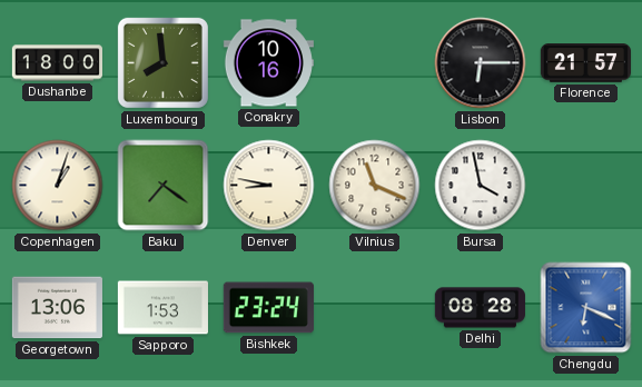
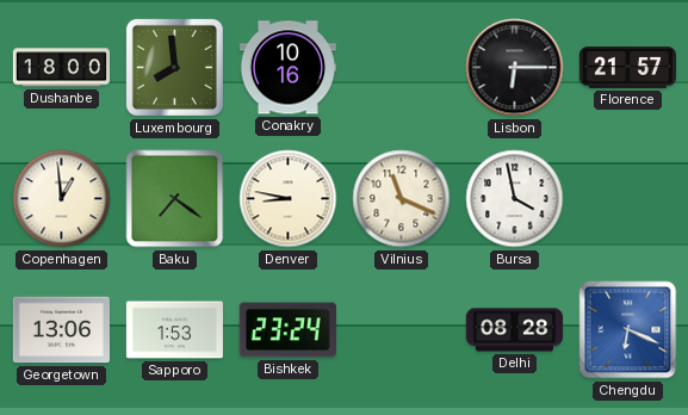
Copenhagen: 1:03 -> 12:59 (62, 199)
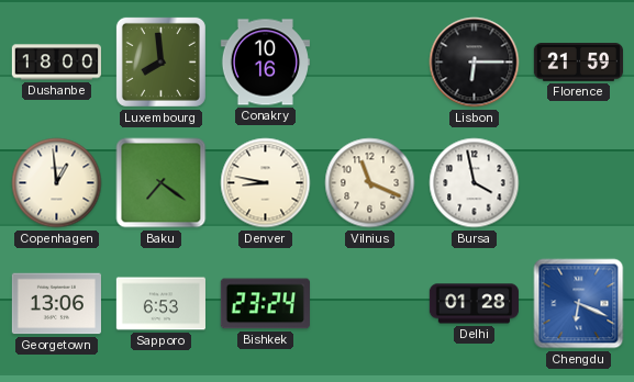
Florence: 21:57 -> 21:59 (578, 63)
Sapporo: 1:53 -> 6:53 (160, 304)
Delhi: 08:28 -> 01:28 (474, 304)
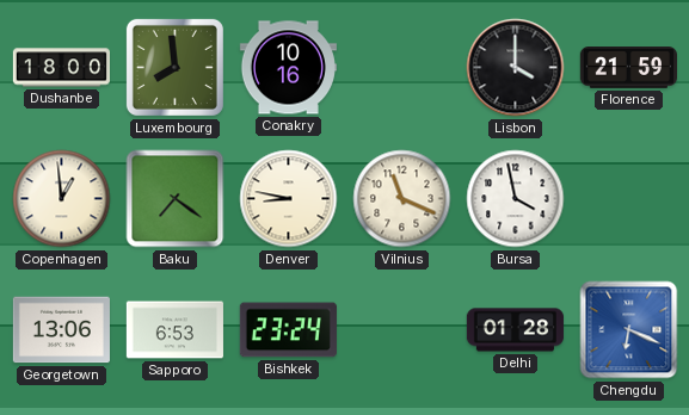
Lisbon: 6:15 -> 4:00 (516, 68)
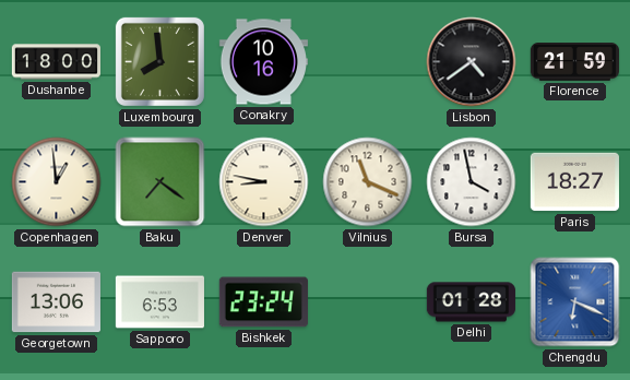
Lisbon: 4:00 -> 4:39 (472, 62)
Paris: none -> 18:27 (574, 182)
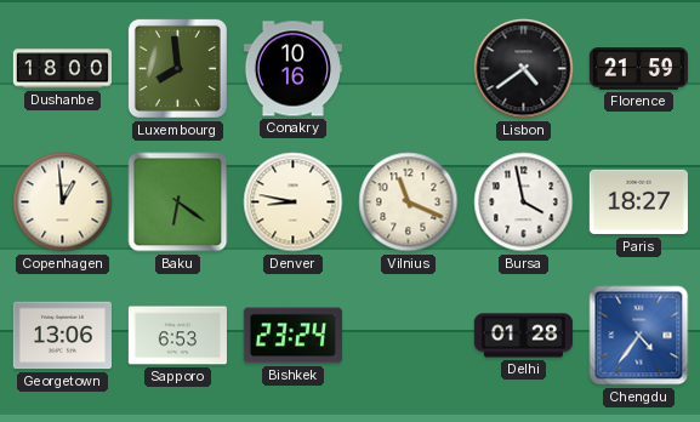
Baku: 7:21 -> 6:21 (178, 203)
Chengdu: 6:19 -> 4:36 (639, 336)
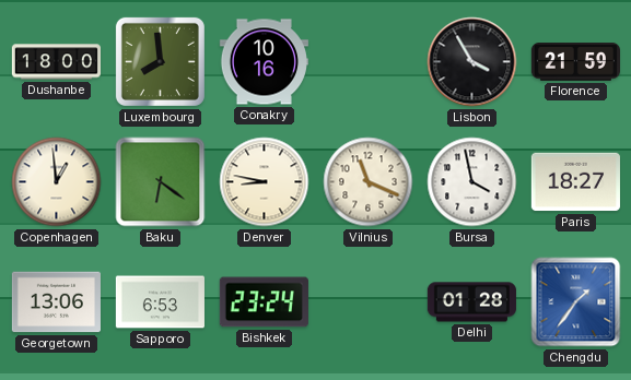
Lisbon: 4:39 -> 3:55 (472, 62)
Chengdu: 4:36 -> 1:36 (576, 302)
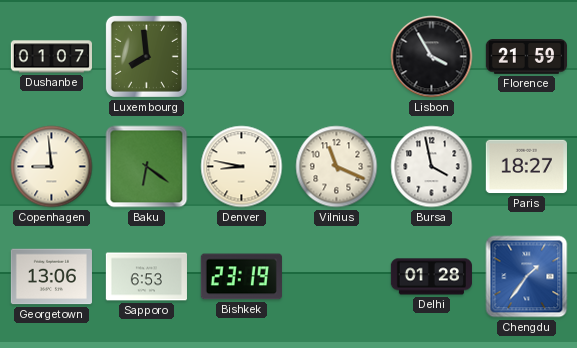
Dushanbe: 18:00 -> 01:07 (51, 57)
Conakry: 10:16 -> none (264, 62)
Copenhagen: 12:59 -> 8:59 (52, 167)
Bishkek: 23:24 -> 23:19 (241, 277)
